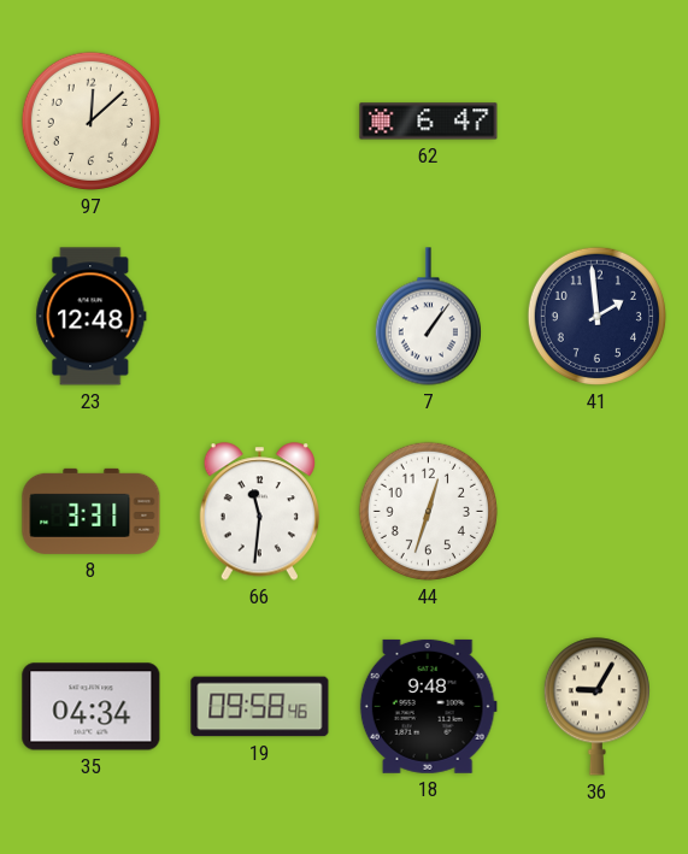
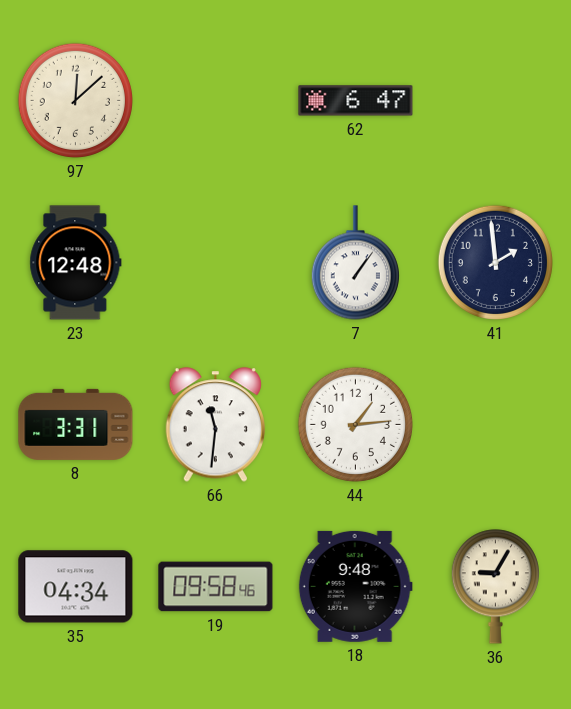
44: 12:33 -> 1:14 (355, 424)
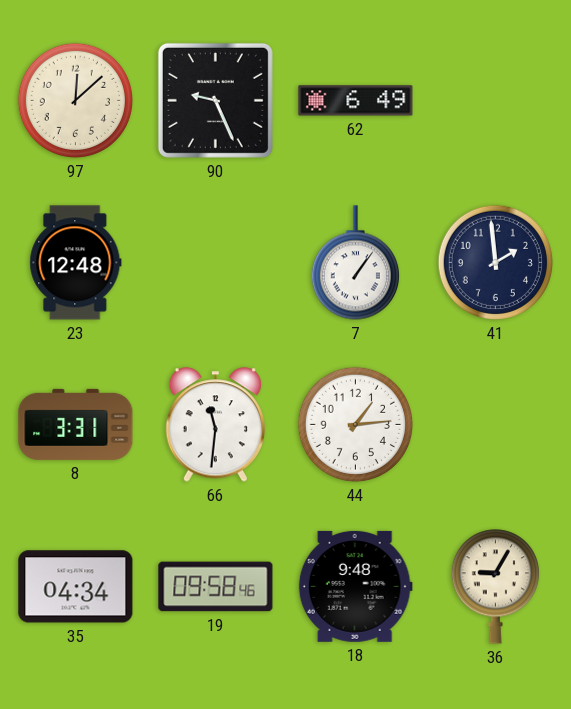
90: none -> 9:26 (215, 100)
62: 6:47 -> 6:49 (356, 101)
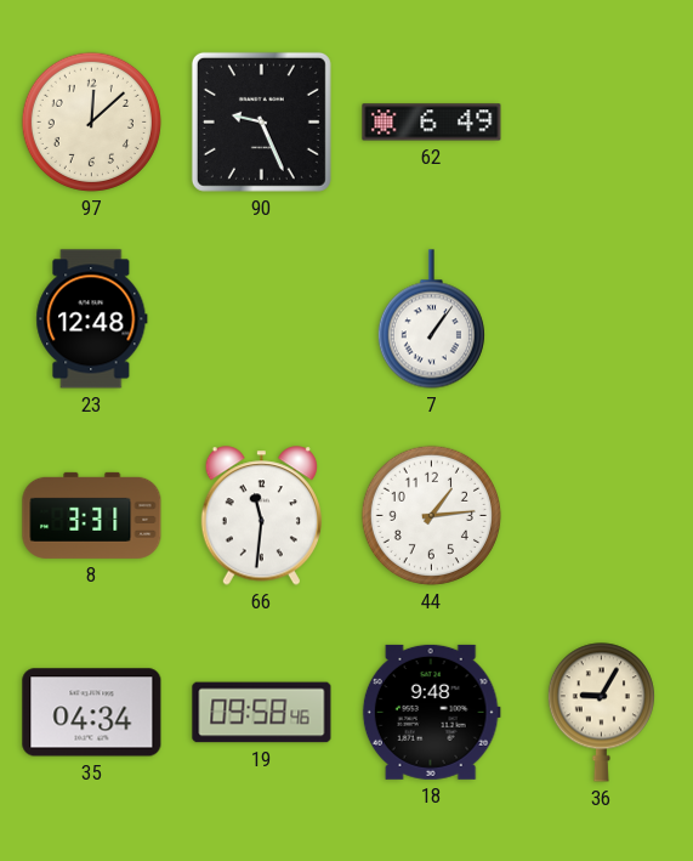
41: 1:59 -> none (495, 262)
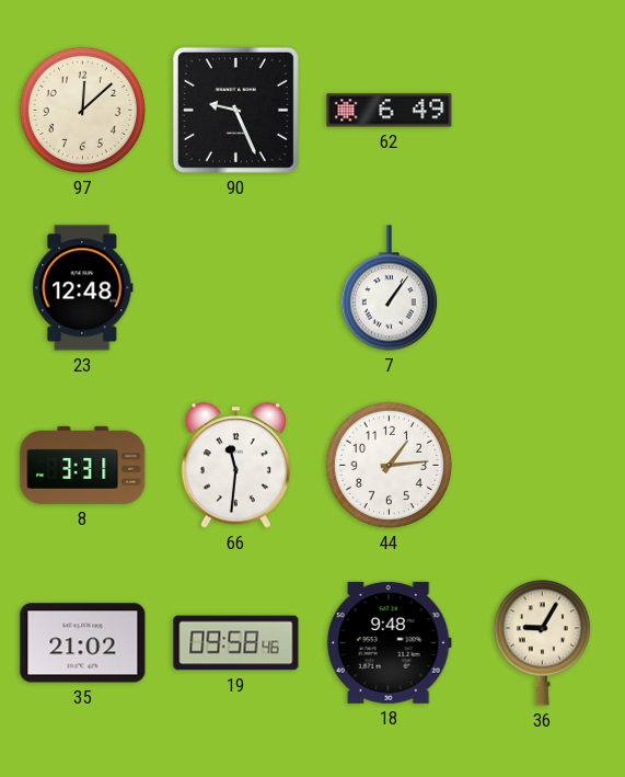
35: 04:34 -> 21:02 (83, 643)
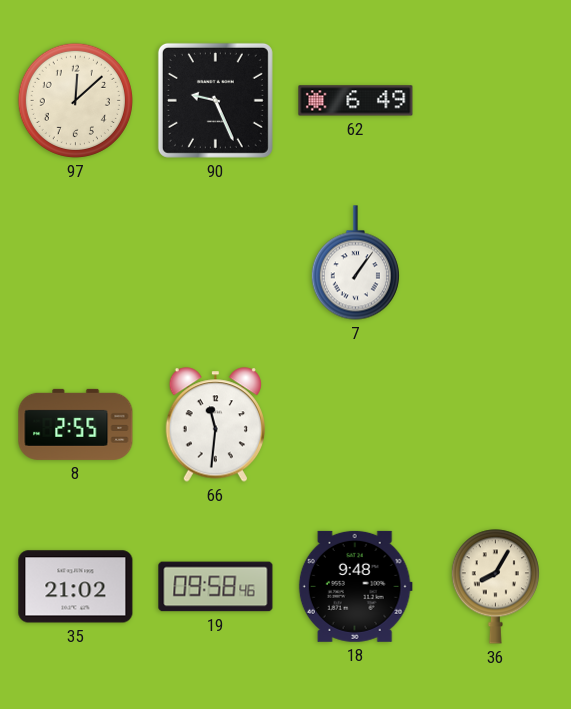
23: 12:48 -> none (83, 288)
8: 3:31 -> 2:55 (76, 424)
44: 1:14 -> none (389, 465)
36: 9:05 -> 8:05 (495, 587)
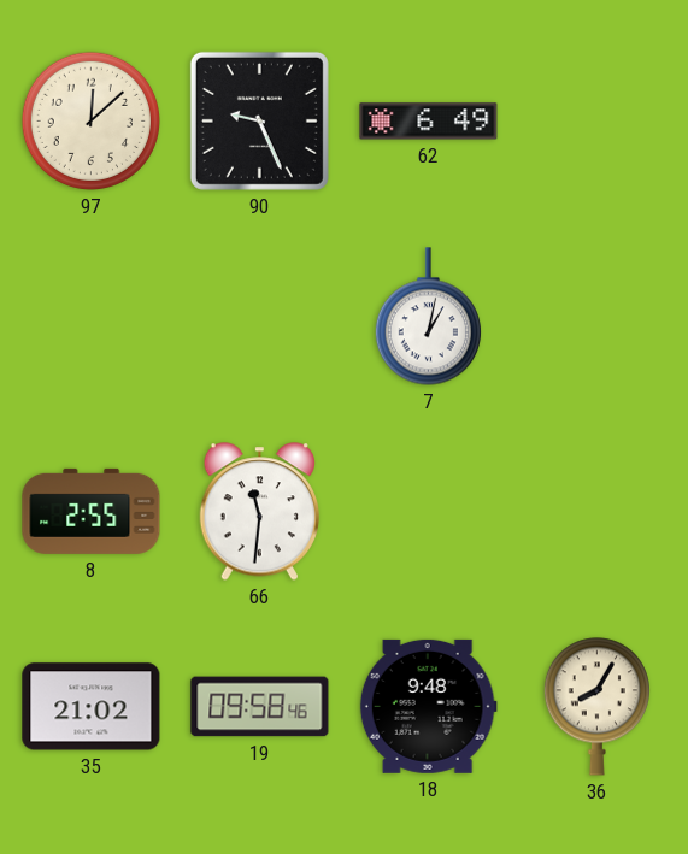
7: 1:06 -> 1:02 (428, 317)
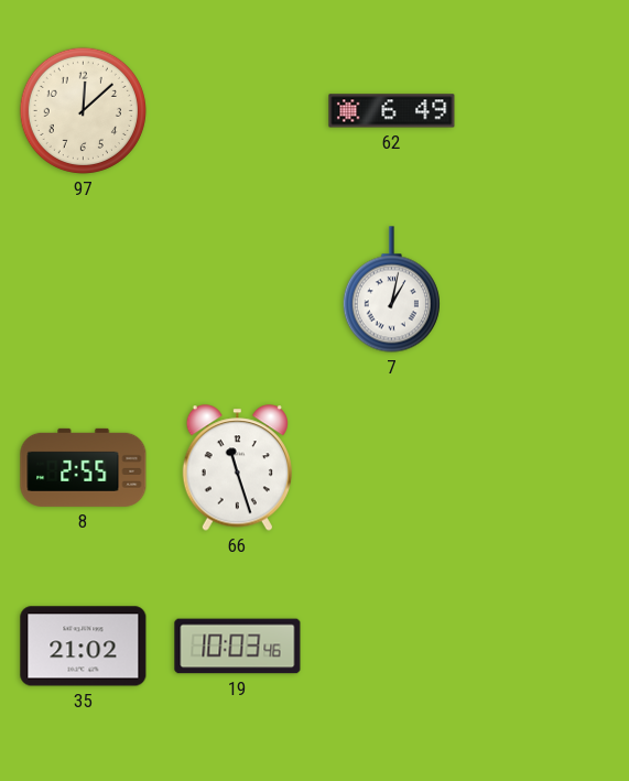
90: 9:26 -> none (259, 120)
66: 11:31 -> 11:27 (237, 468)
19: 09:58 -> 10:03 (238, 647)
18: 9:48 -> none (428, 706)
36: 8:05 -> none (596, 707)
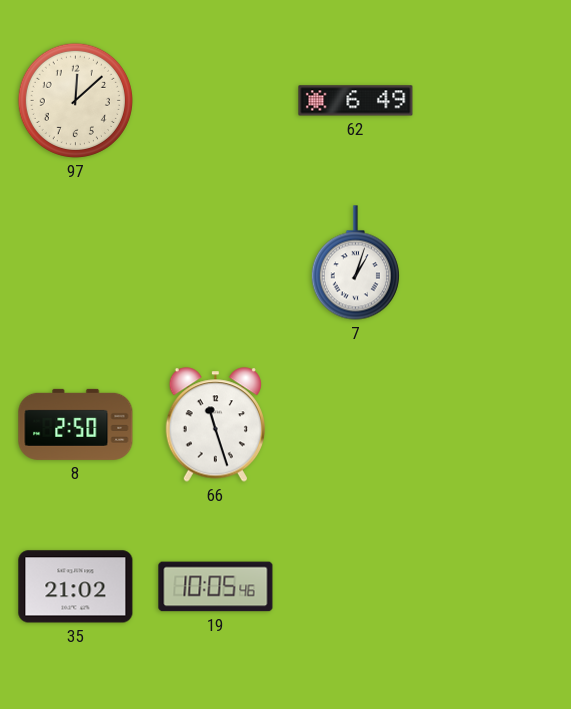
7: 1:02 -> 1:03 (355, 263)
8: 2:55 -> 2:50 (76, 424)
19: 10:03 -> 10:05 (216, 587)
